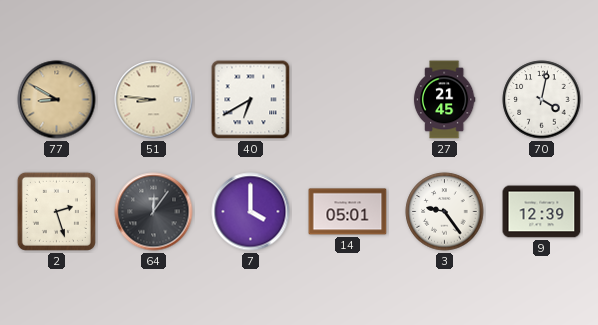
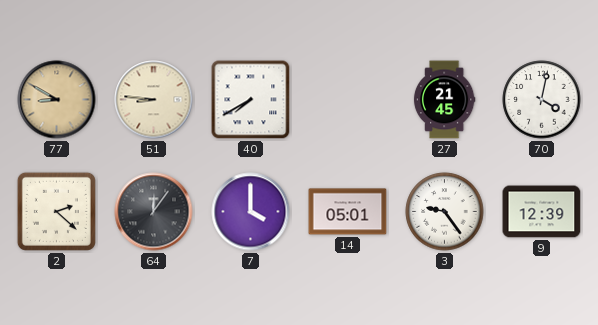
40: 6:40 -> 7:40 (251, 100)
2: 2:27 -> 2:22 (56, 211)
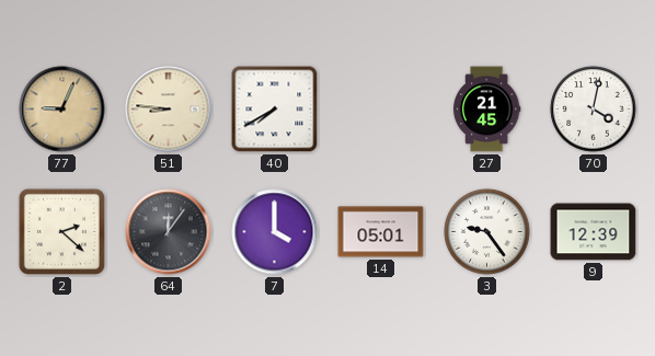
77: 8:50 -> 9:04 (62, 110)
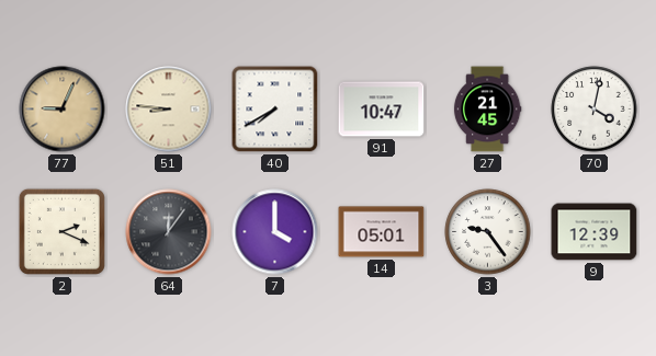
91: none -> 10:47 (382, 110)
2: 2:22 -> 2:19 (61, 231)
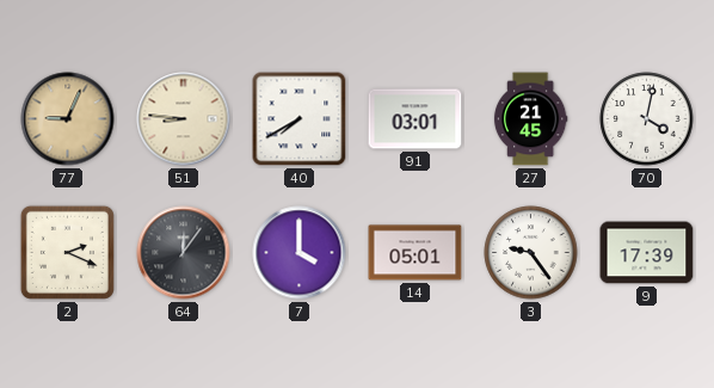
91: 10:47 -> 03:01 (416, 119)
9: 12:39 -> 17:39 (647, 253)
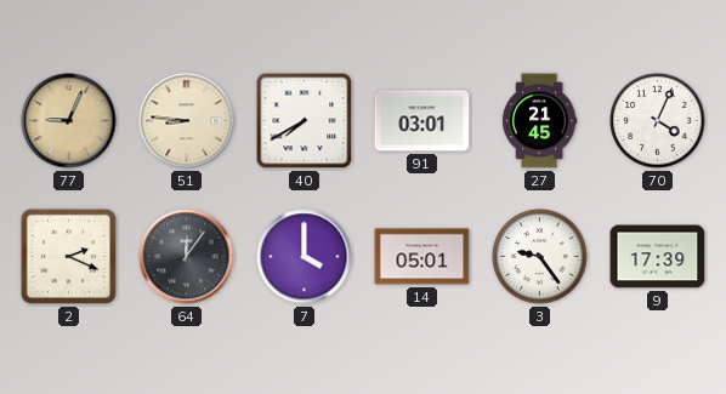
70: 4:02 -> 4:04 (658, 121)
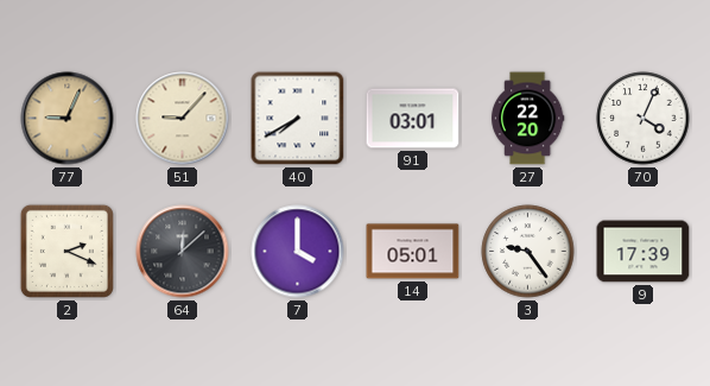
51: 8:46 -> 9:07 (183, 119)
27: 21:45 -> 22:20 (527, 119)
64: 12:06 -> 12:08 (183, 252)
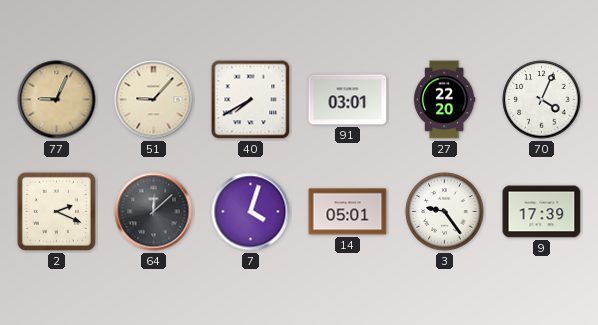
7: 4:00 -> 4:03 (251, 212)
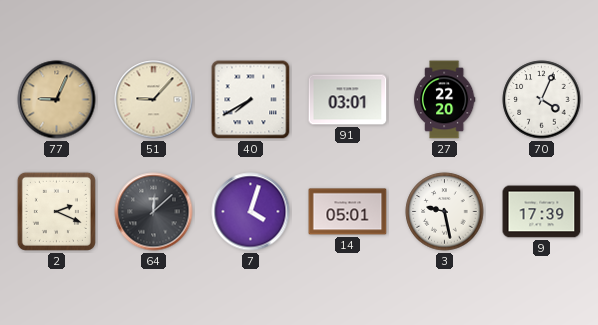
3: 9:24 -> 9:28 (445, 212)
